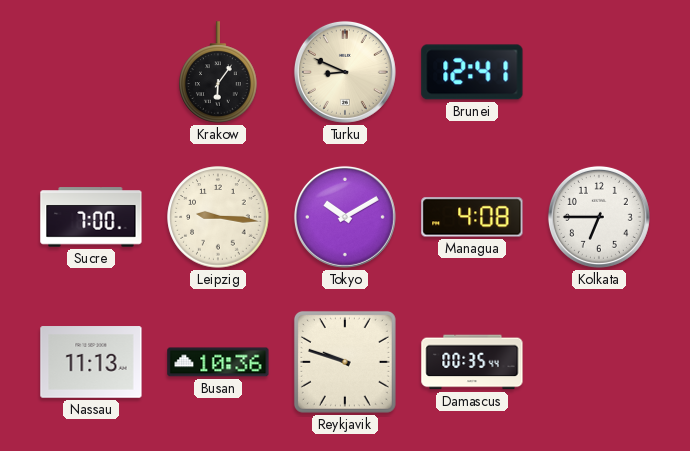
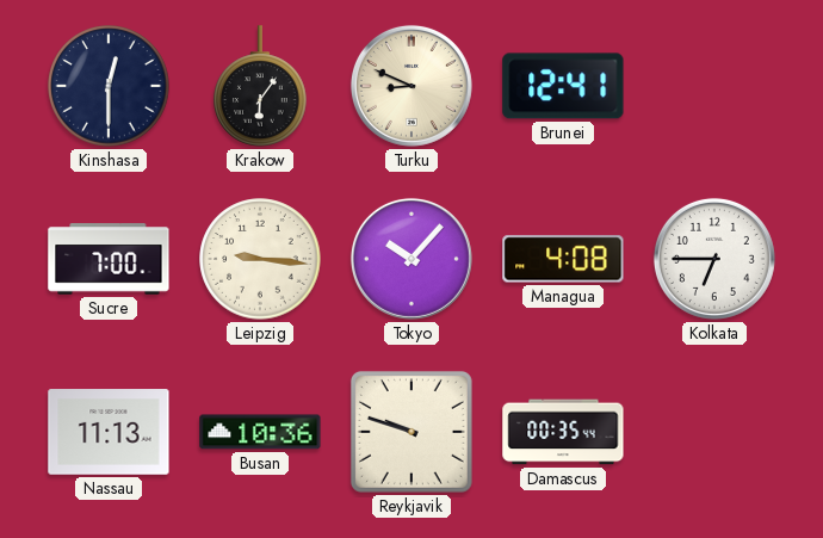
Kinshasa: none -> 12:30 (109, 86)
Tokyo: 10:10 -> 10:07 (411, 259)
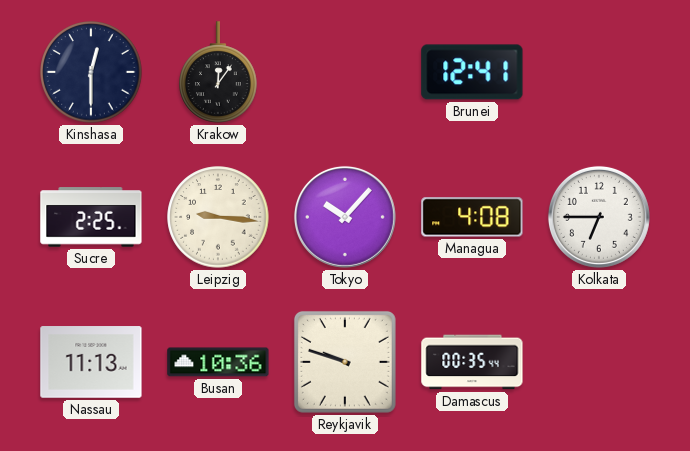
Krakow: 6:06 -> 12:06 (218, 72)
Turku: 8:49 -> none (411, 86)
Sucre: 7:00 -> 2:25 (91, 217)
